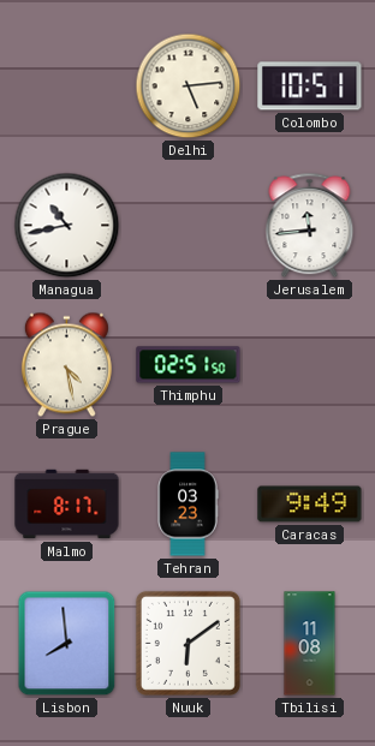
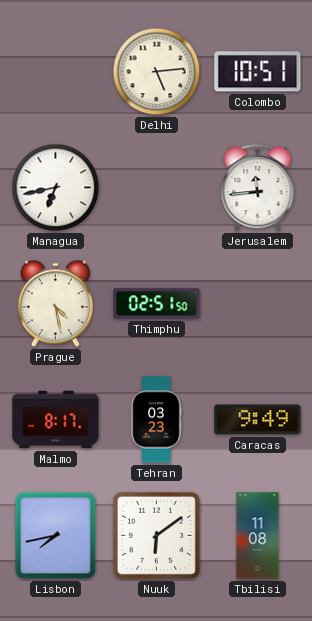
Managua: 10:43 -> 6:43 (56, 188)
Lisbon: 7:59 -> 7:43 (56, 536)
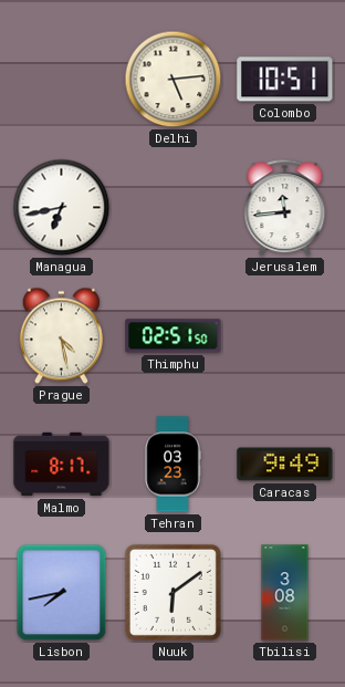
Tbilisi: 11:08 -> 3:08 (285, 593)
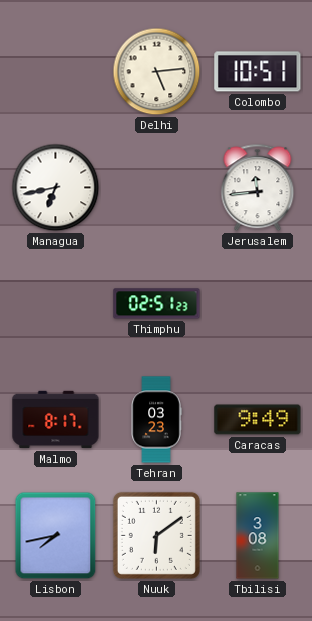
Prague: 4:28 -> none (61, 336)
Thimphu: 02:51:50 -> 02:51:23 (157, 304)
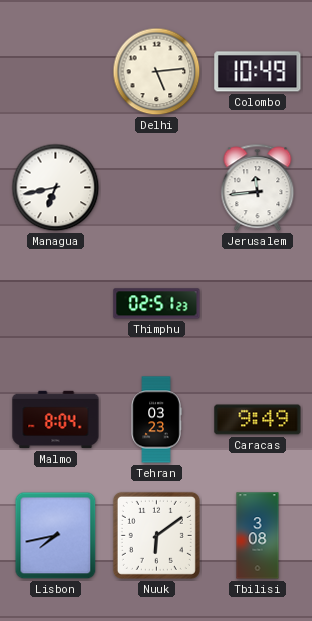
Colombo: 10:51 -> 10:49 (258, 72)
Malmo: 8:17 -> 8:04 (56, 420)
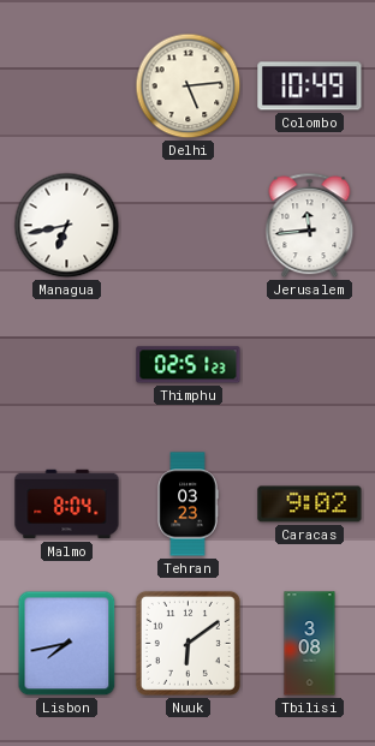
Caracas: 9:49 -> 9:02 (310, 505)
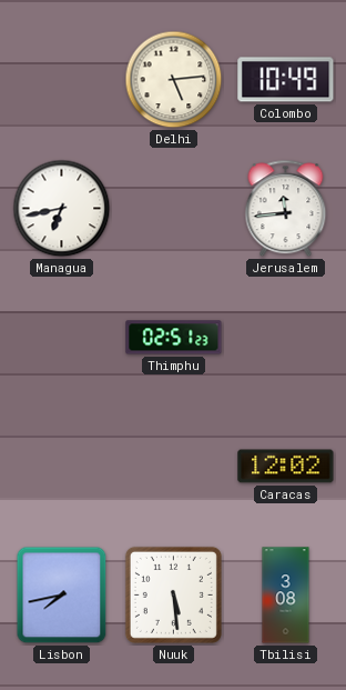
Malmo: 8:04 -> none (67, 505)
Tehran: 03:23 -> none (187, 505)
Caracas: 9:02 -> 12:02 (286, 467)
Nuuk: 6:09 -> 5:29 (173, 594)
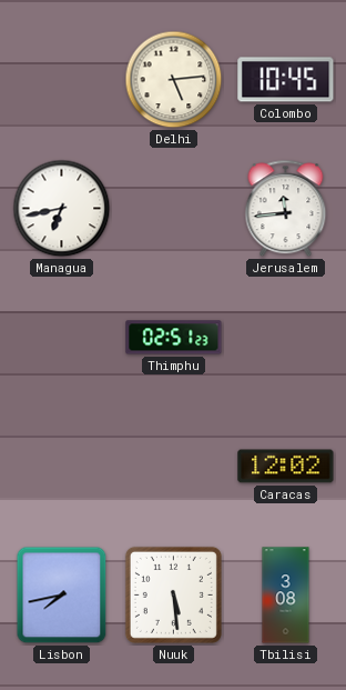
Colombo: 10:49 -> 10:45 (286, 80)
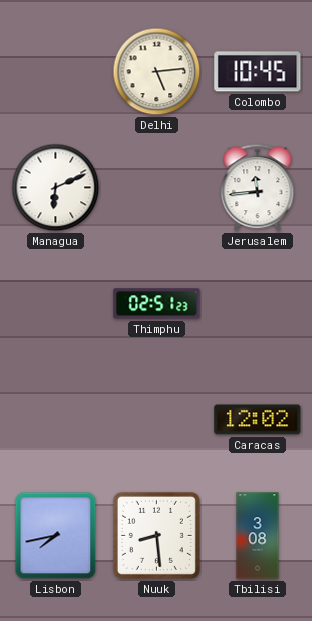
Managua: 6:43 -> 6:11 (56, 188)
Nuuk: 5:29 -> 8:29 (156, 535)
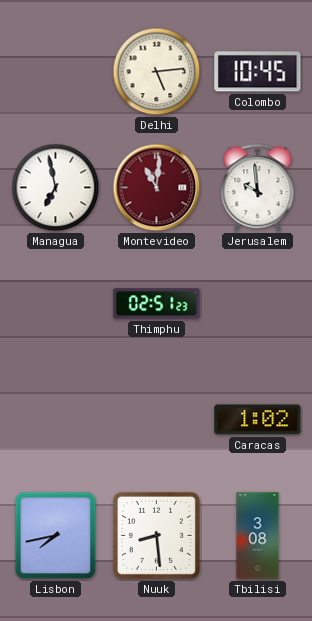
Managua: 6:11 -> 6:58 (56, 188)
Montevideo: none -> 11:01 (157, 188)
Jerusalem: 11:44 -> 9:59 (258, 188)
Caracas: 12:02 -> 1:02 (258, 420)
